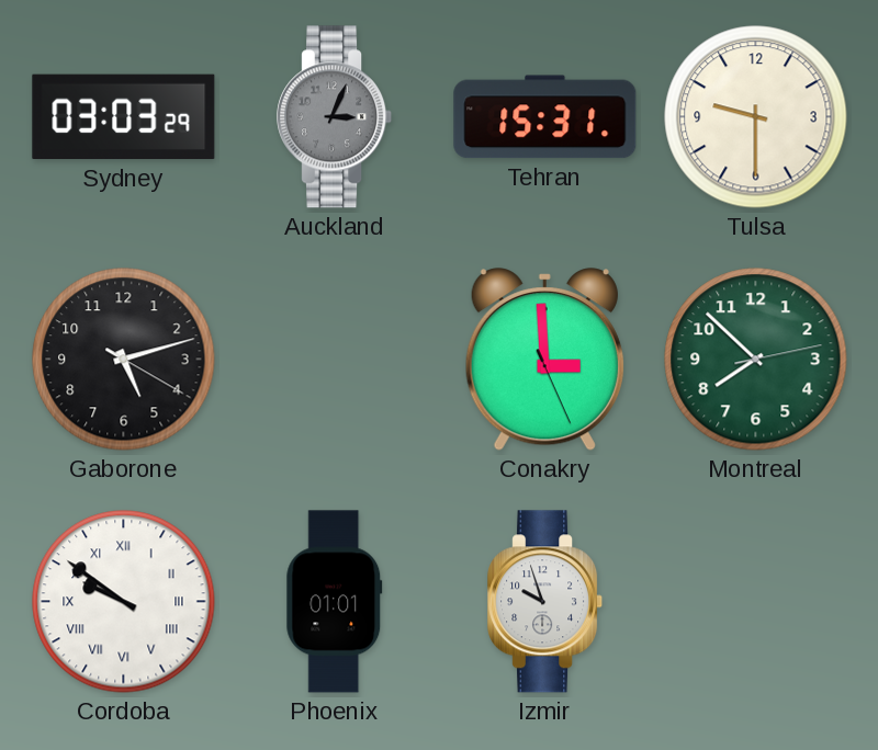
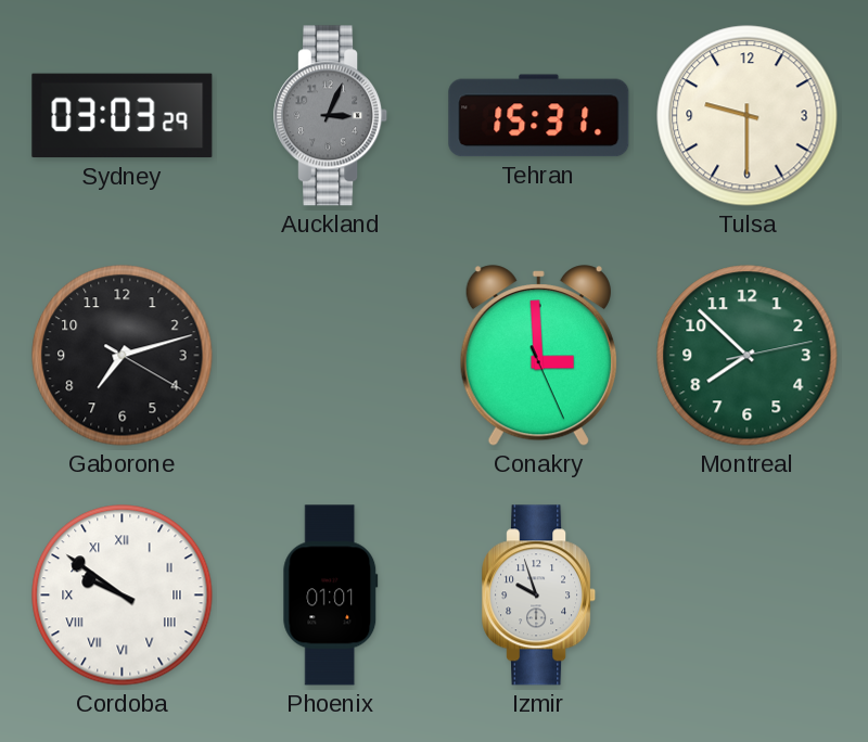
Gaborone: 5:12 -> 7:12 (123, 356)
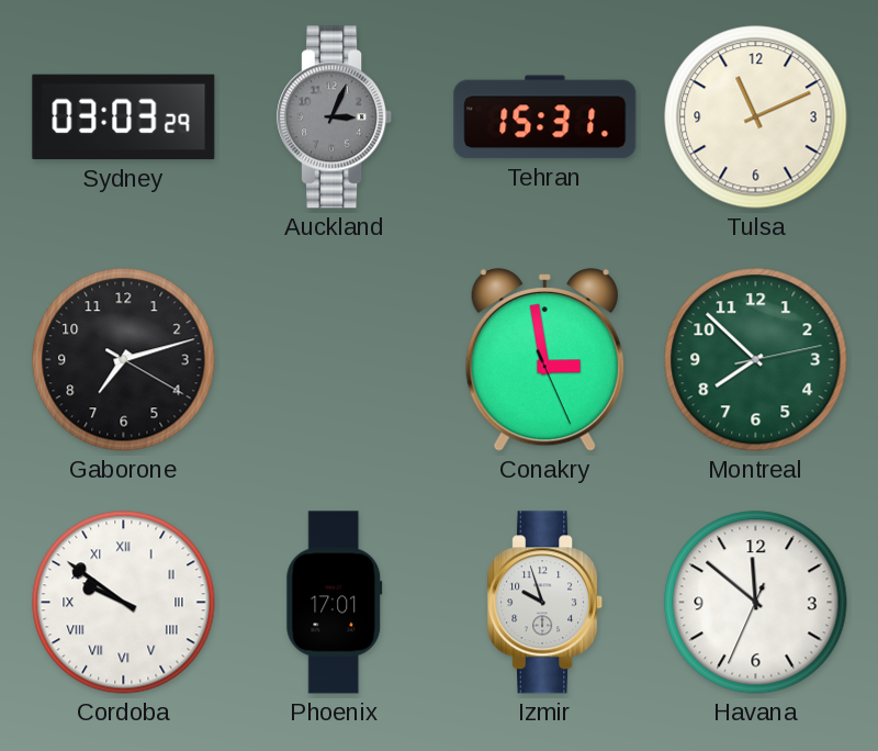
Tulsa: 9:30 -> 11:11 (756, 117)
Conakry: 2:59 -> 2:58 (544, 360)
Phoenix: 01:01 -> 17:01 (335, 603)
Havana: none -> 11:51 (756, 603)
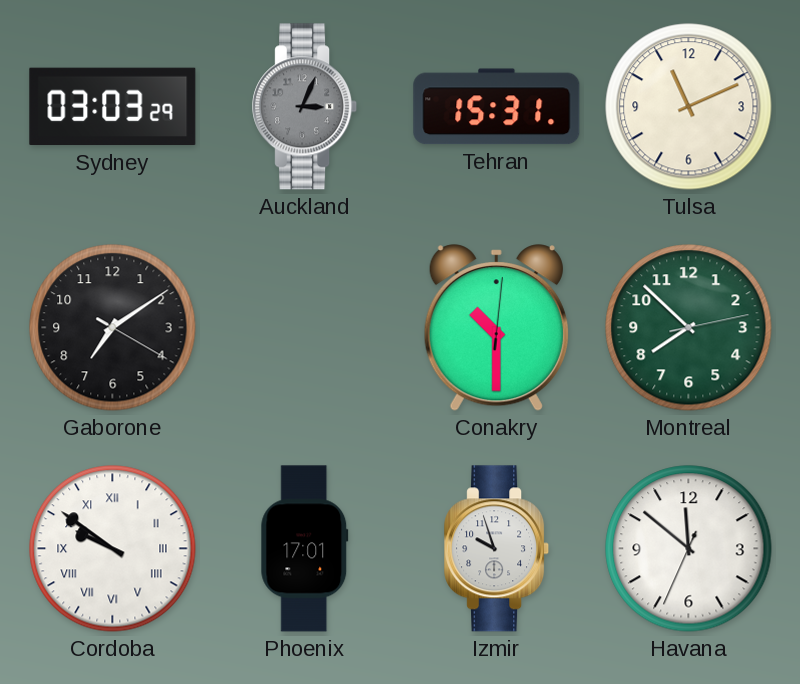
Gaborone: 7:12 -> 7:09 (113, 328)
Conakry: 2:58 -> 10:30 (496, 328)
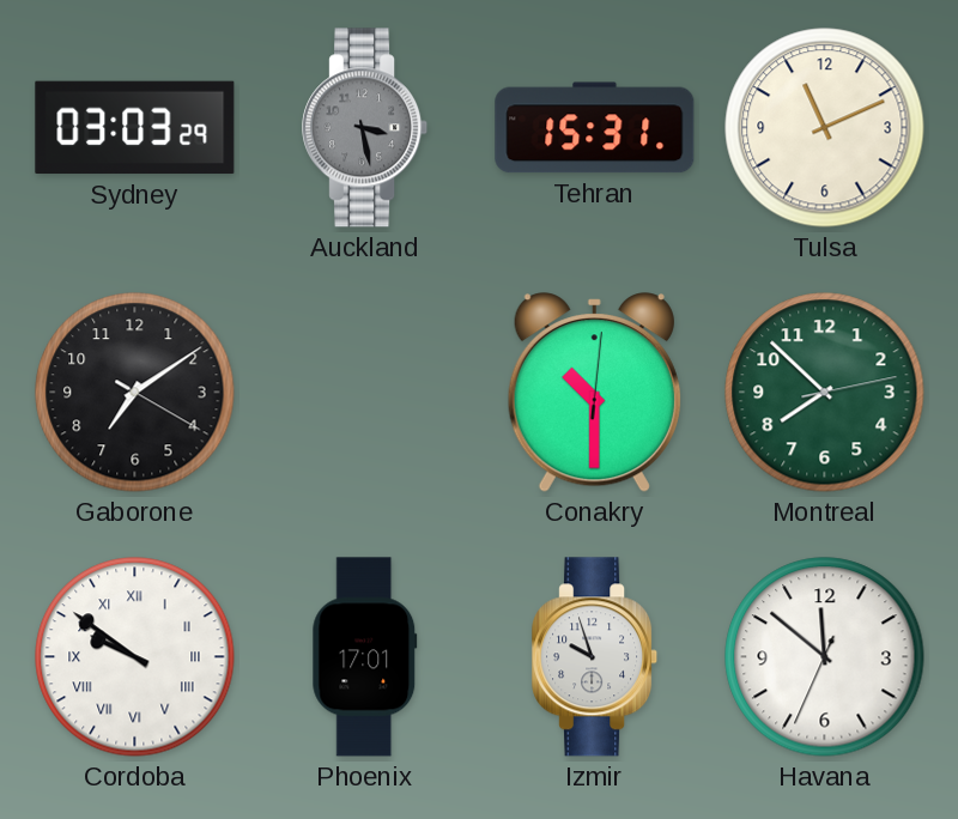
Auckland: 3:04 -> 3:28 (365, 128)
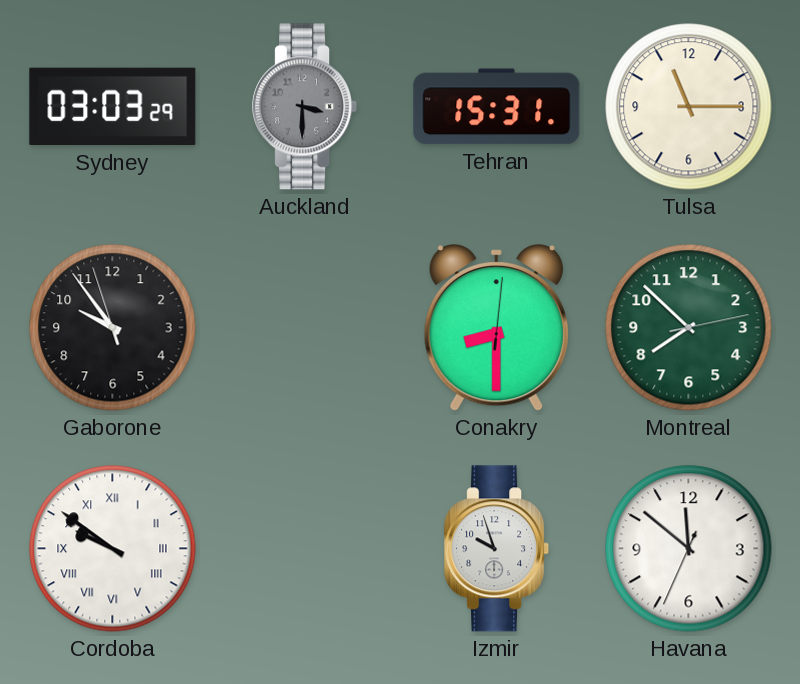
Auckland: 3:28 -> 3:30 (305, 107)
Tulsa: 11:11 -> 11:15 (689, 107)
Gaborone: 7:09 -> 9:53 (113, 328)
Conakry: 10:30 -> 8:30 (496, 328)
Phoenix: 17:01 -> none (365, 657)
